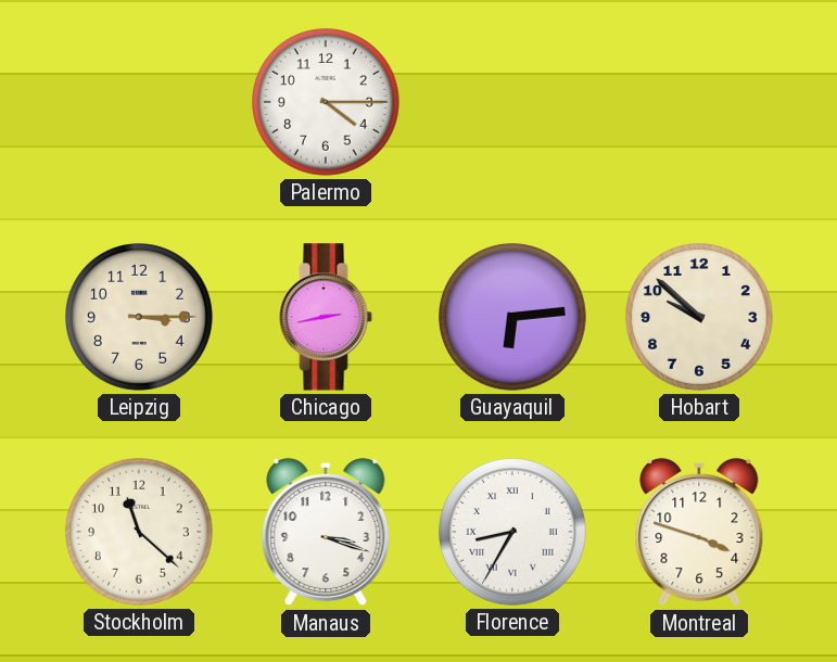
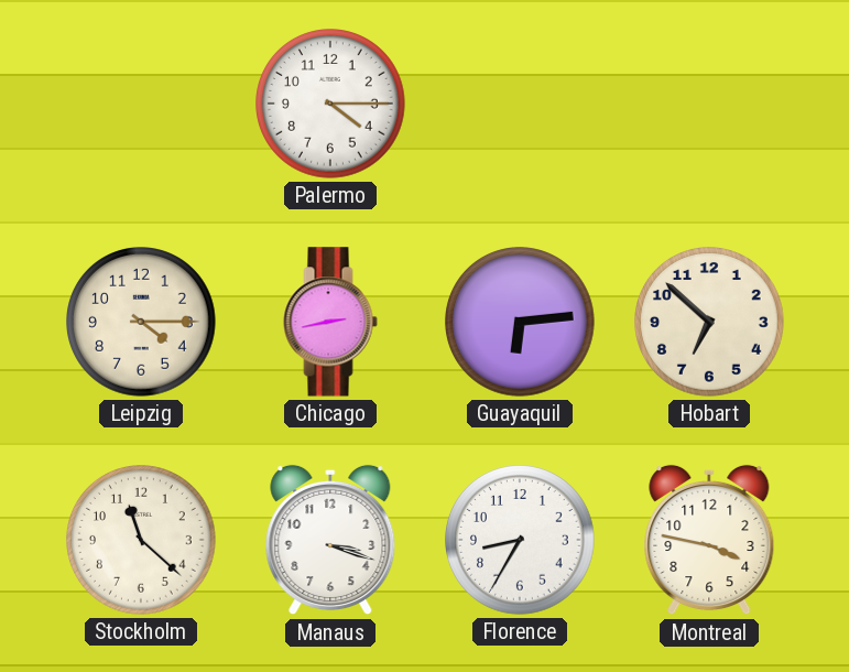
Leipzig: 3:15 -> 4:15 (142, 323)
Hobart: 9:52 -> 6:52 (710, 323)
Florence numerals: Roman -> Arabic (521, 541)
Montreal: 3:48 -> 3:47 (709, 540)
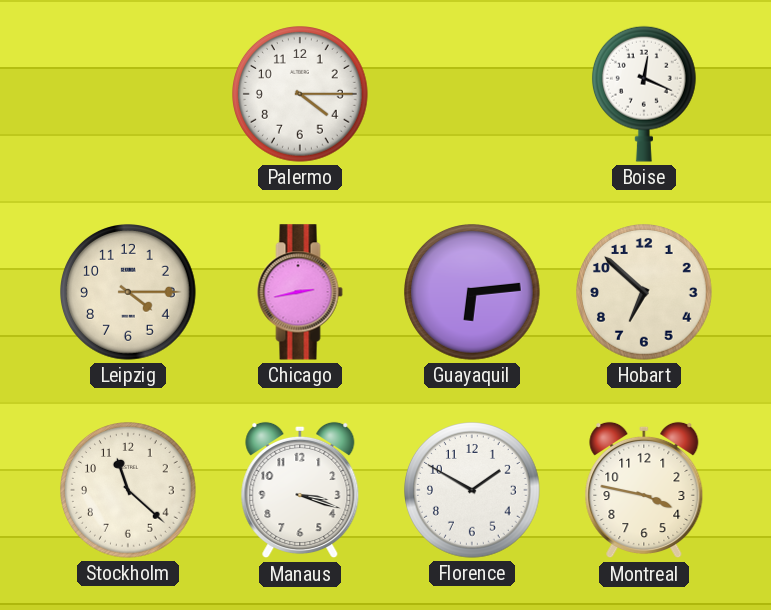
Boise: none -> 12:19 (644, 94)
Florence: 8:35 -> 1:50 (473, 491)
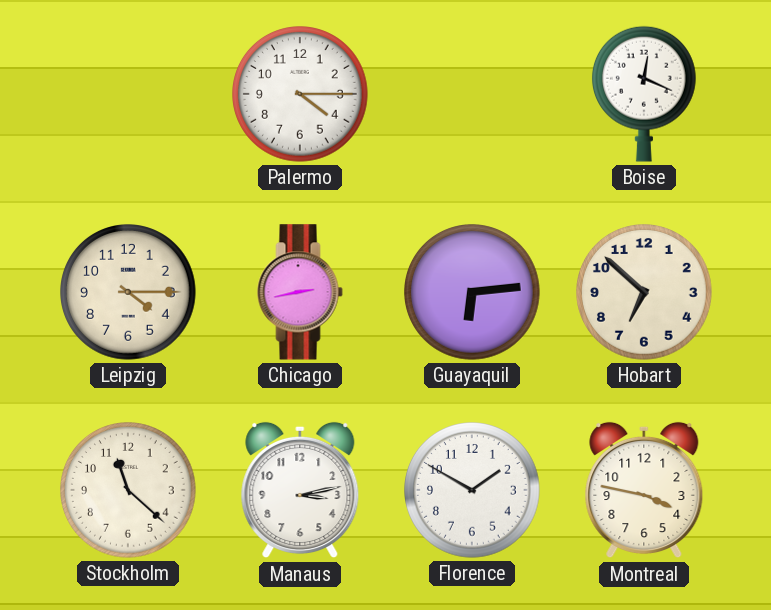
Manaus: 3:18 -> 3:13 (300, 490)
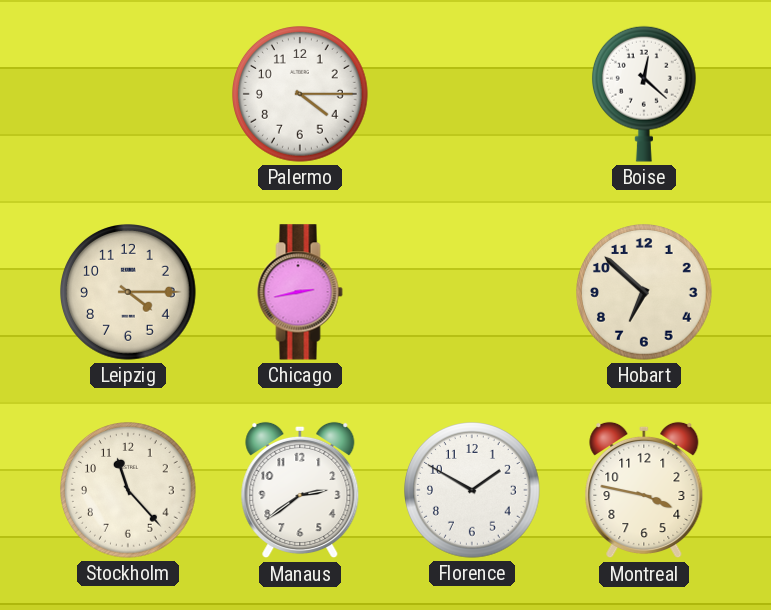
Boise: 12:19 -> 12:22 (644, 94)
Guayaquil: 6:14 -> none (473, 293)
Stockholm: 11:22 -> 11:23 (129, 491)
Manaus: 3:13 -> 2:39 (300, 490)
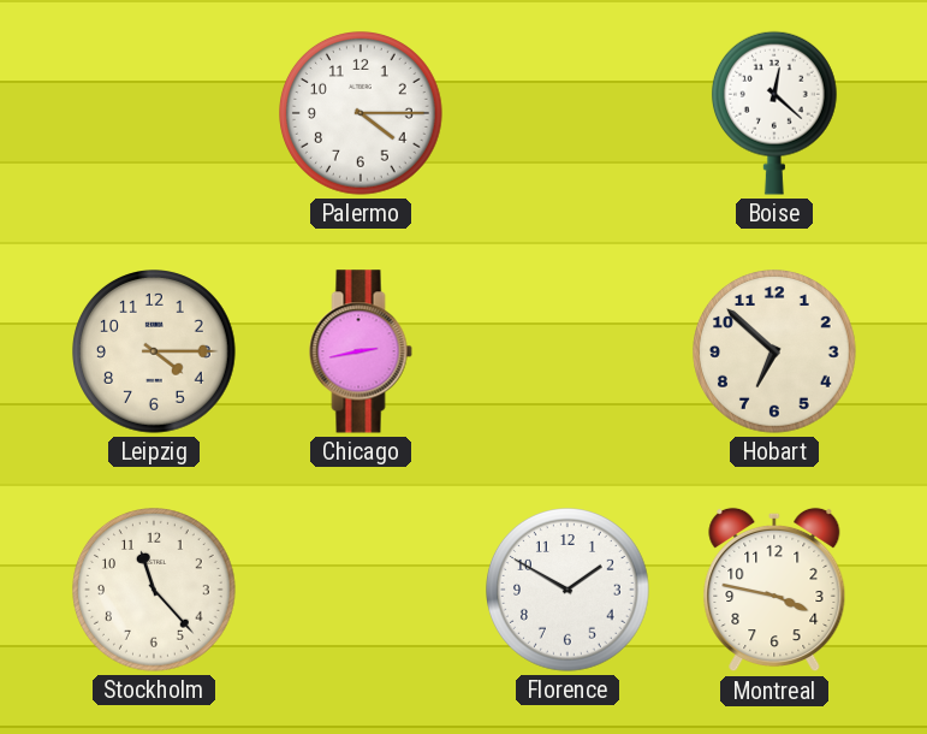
Manaus: 2:39 -> none (300, 490)
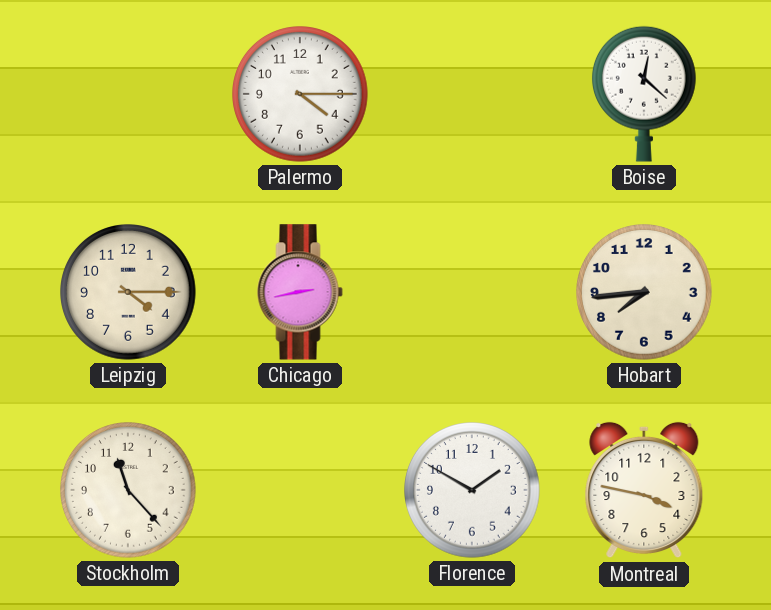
Hobart: 6:52 -> 7:44 (645, 293)
